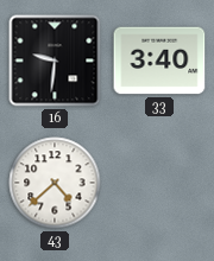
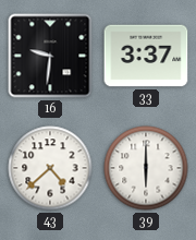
33: 3:40 -> 3:37 (146, 56)
39: none -> 6:00 (146, 168)
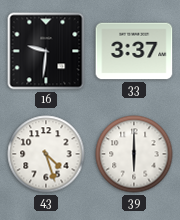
43: 4:38 -> 4:27 (46, 154)
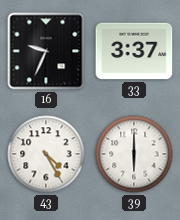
16: 9:31 -> 9:34 (46, 51)
43: 4:27 -> 4:25 (46, 154)
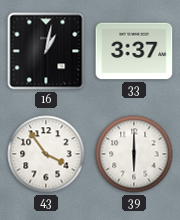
16: 9:34 -> 1:02 (46, 51)
43: 4:25 -> 3:54 (46, 154)
